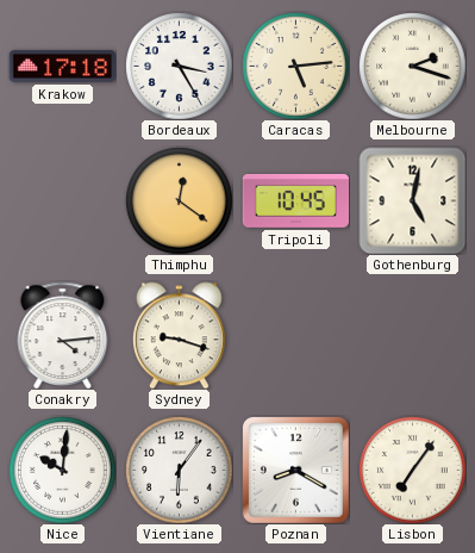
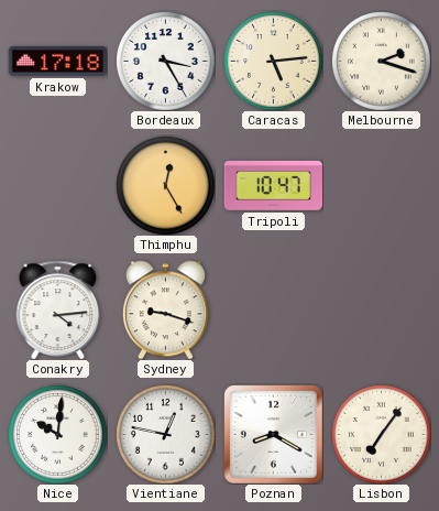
Thimphu: 12:21 -> 12:25 (165, 185)
Tripoli: 10:45 -> 10:47 (273, 185)
Gothenburg: 5:02 -> none (412, 200)
Vientiane: 6:06 -> 12:47 (165, 434)
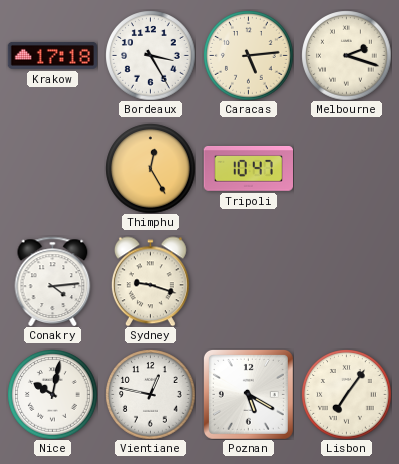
Nice: 10:01 -> 10:02 (52, 394)
Poznan: 8:20 -> 5:20 (248, 394)
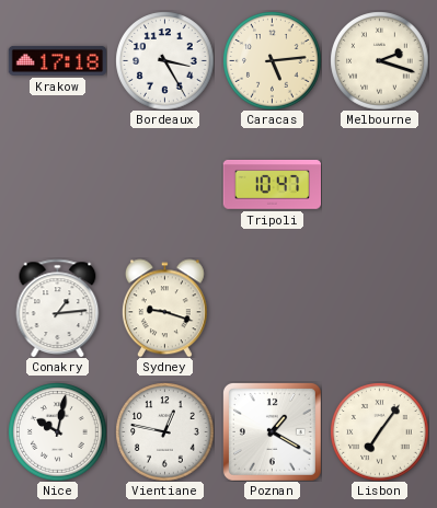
Thimphu: 12:25 -> none (150, 168)
Conakry: 4:14 -> 1:14 (58, 308)
Poznan: 5:20 -> 1:20 (272, 431)
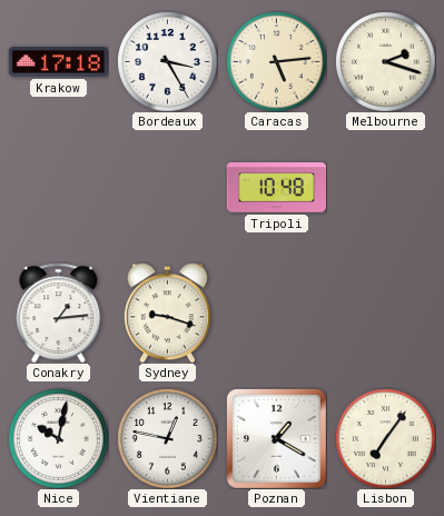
Tripoli: 10:47 -> 10:48 (276, 187)
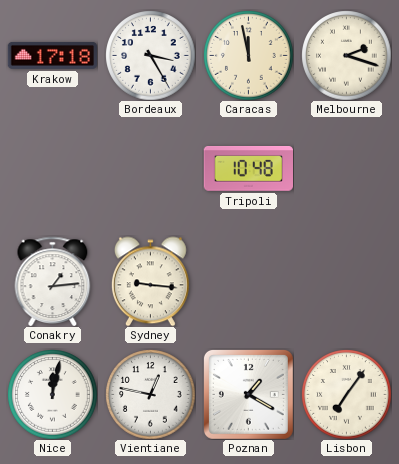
Caracas: 5:14 -> 11:58 (248, 55)
Sydney: 9:18 -> 9:16 (150, 281)
Nice: 10:02 -> 12:02 (52, 394)
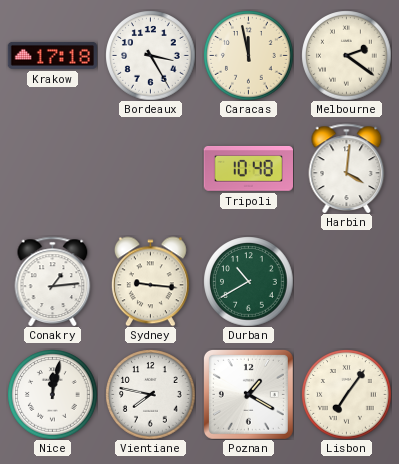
Melbourne: 2:18 -> 2:21 (346, 55)
Harbin: none -> 4:01 (347, 168)
Durban: none -> 10:40 (248, 281)
Vientiane: 12:47 -> 7:47 (150, 394)
